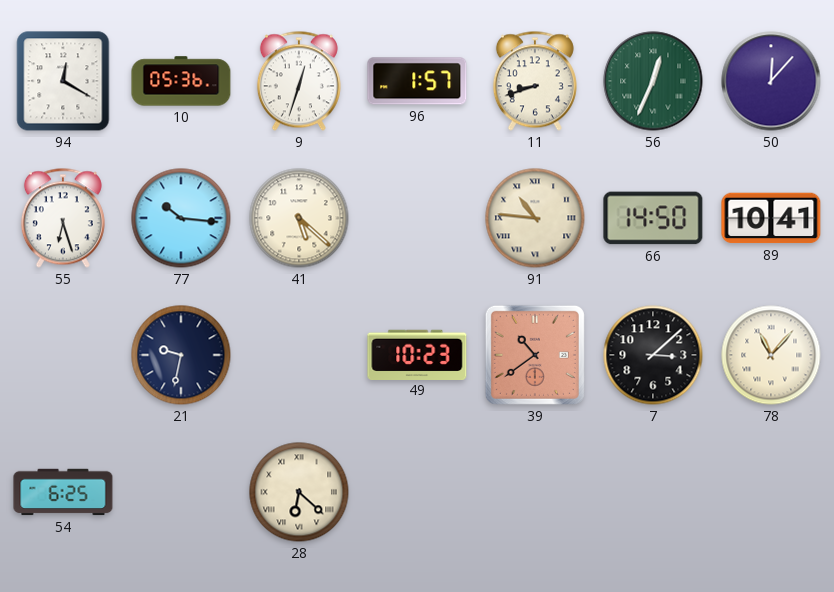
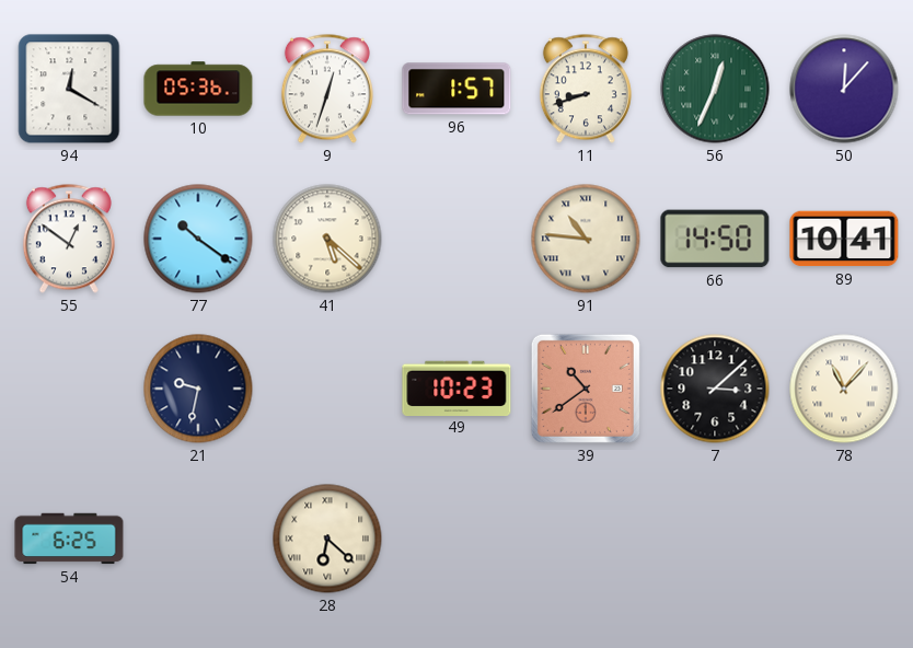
55: 6:27 -> 12:51 (69, 239)
77: 10:16 -> 10:21 (198, 239)
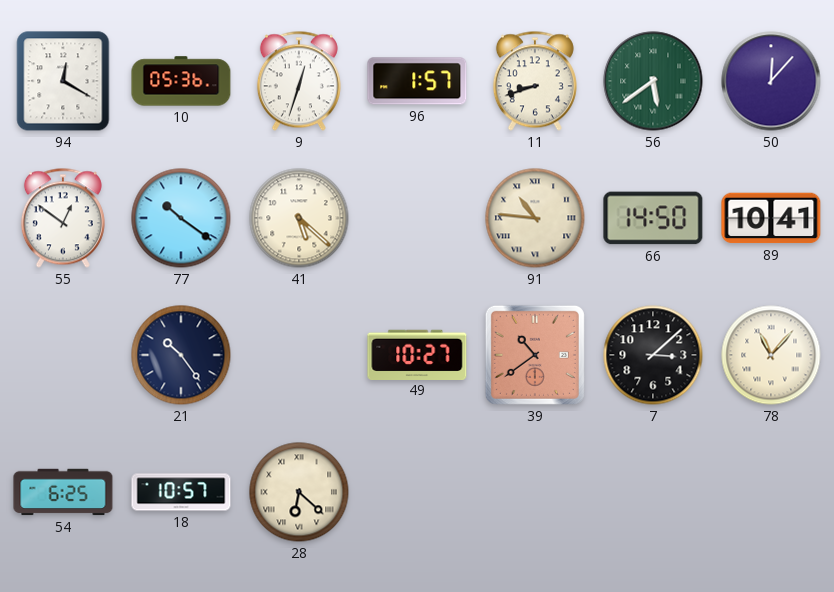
56: 12:34 -> 5:39 (653, 81)
21: 9:32 -> 10:24 (181, 355)
49: 10:23 -> 10:27 (417, 354)
18: none -> 10:57 (181, 492)
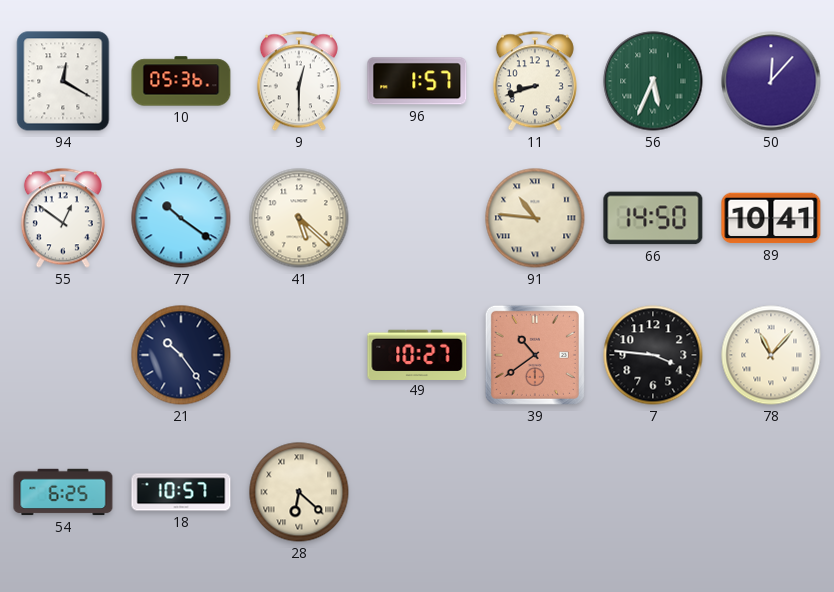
9: 12:33 -> 12:30 (299, 81)
56: 5:39 -> 5:34 (653, 81)
7: 3:08 -> 3:46 (653, 355)
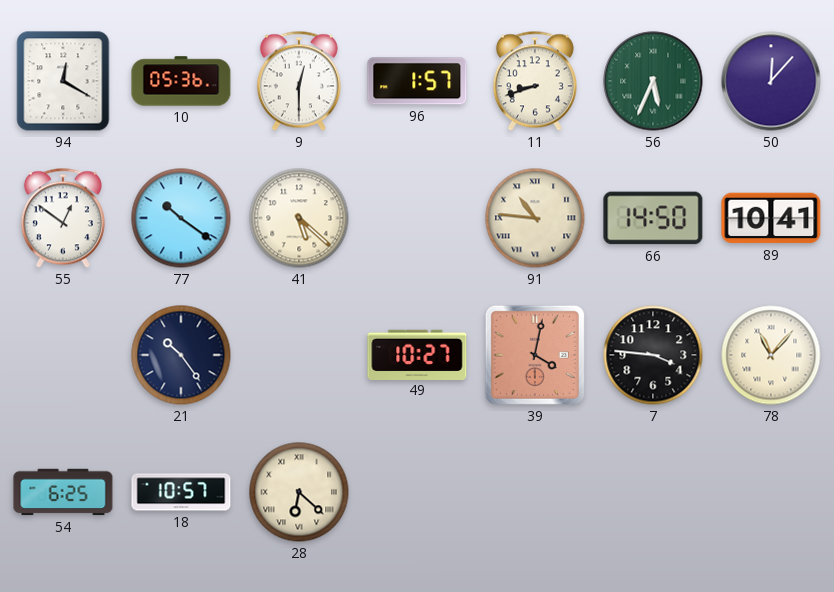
39: 10:39 -> 4:02 (535, 355)
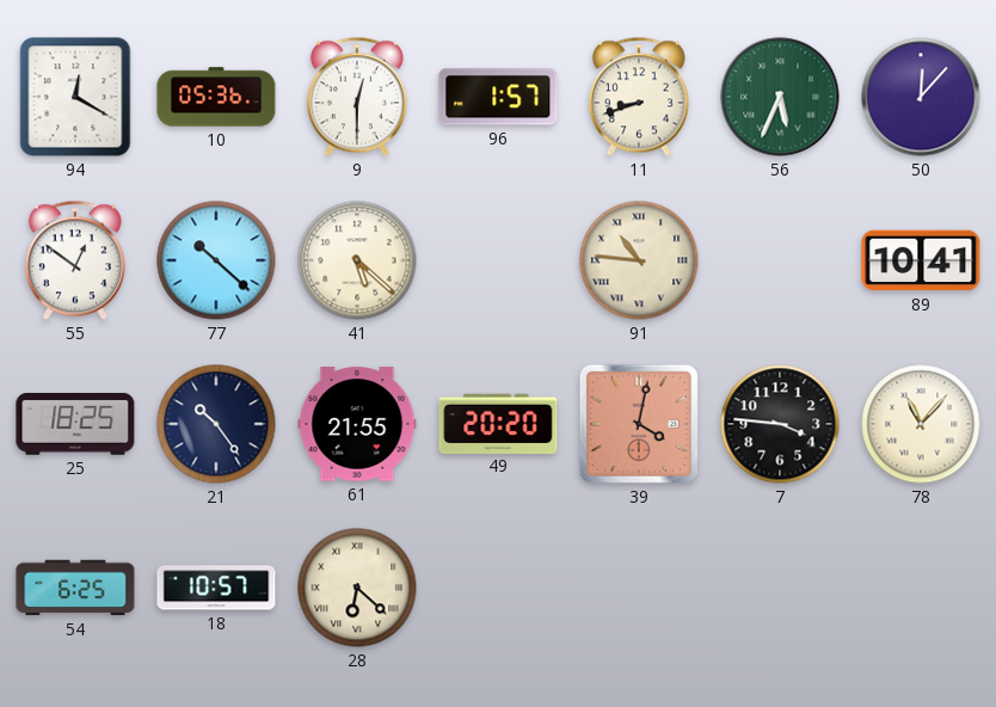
77: 10:21 -> 10:22 (216, 260)
66: 14:50 -> none (653, 218)
25: none -> 18:25 (75, 425)
61: none -> 21:55 (357, 424)
49: 10:27 -> 20:20 (498, 423)
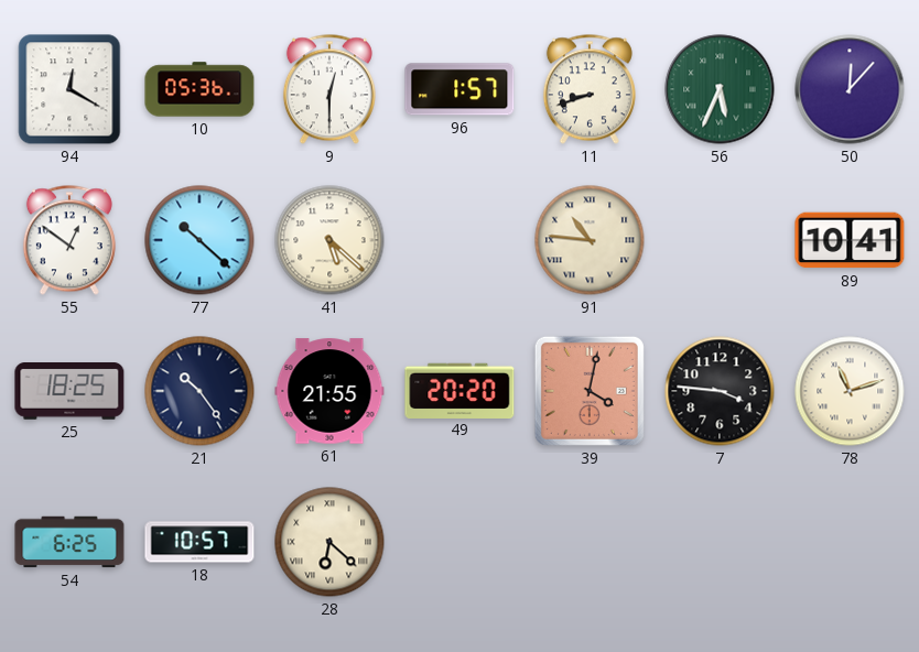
78: 11:07 -> 11:12 (850, 391)
